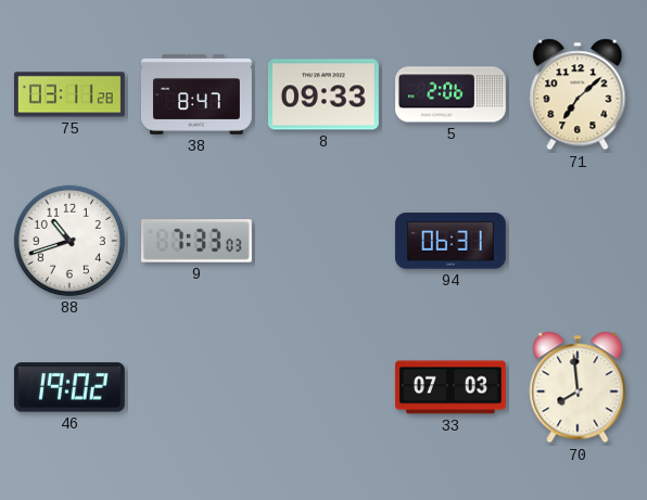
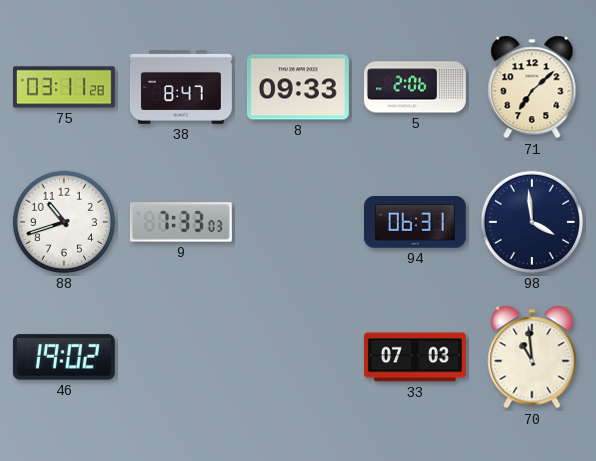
98: none -> 3:59 (532, 222)
70: 7:59 -> 10:59 (532, 357)
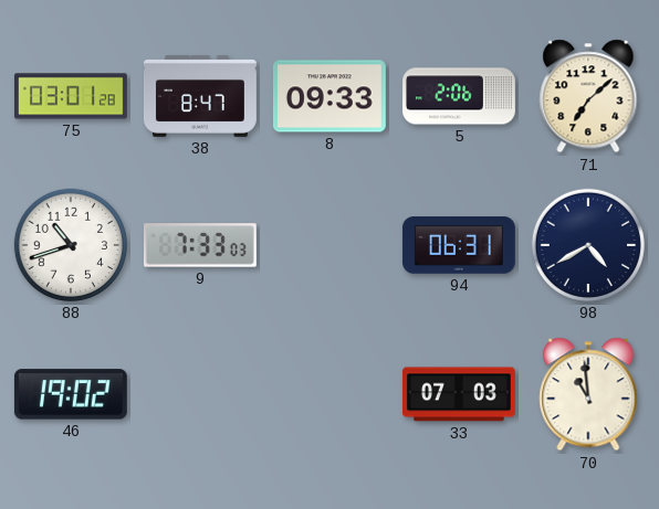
75: 03:11 -> 03:01 (71, 96)
98: 3:59 -> 4:40 (588, 245)
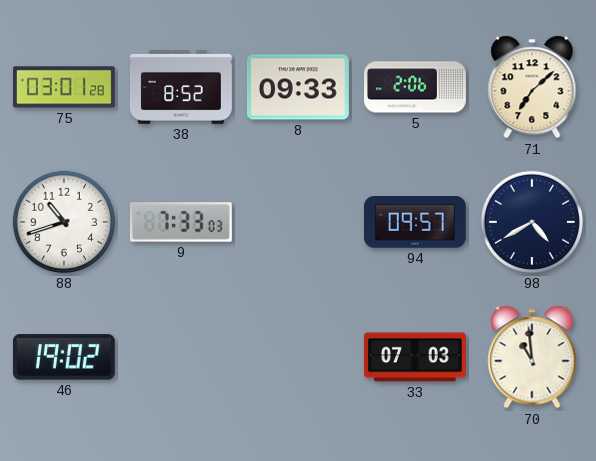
38: 8:47 -> 8:52 (181, 87)
94: 06:31 -> 09:57 (415, 223)
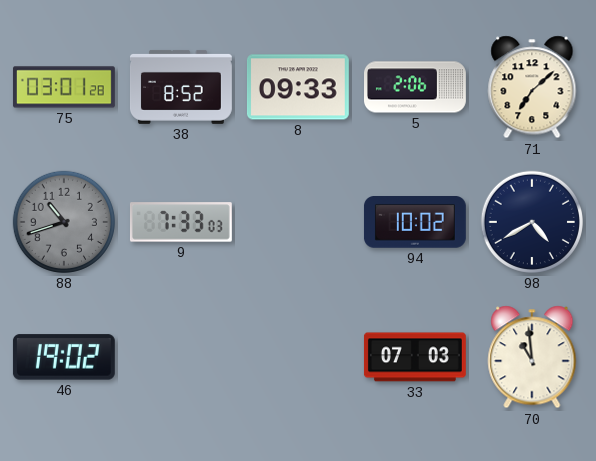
88 dial: white -> grey (64, 222)
94: 09:57 -> 10:02 (415, 223)
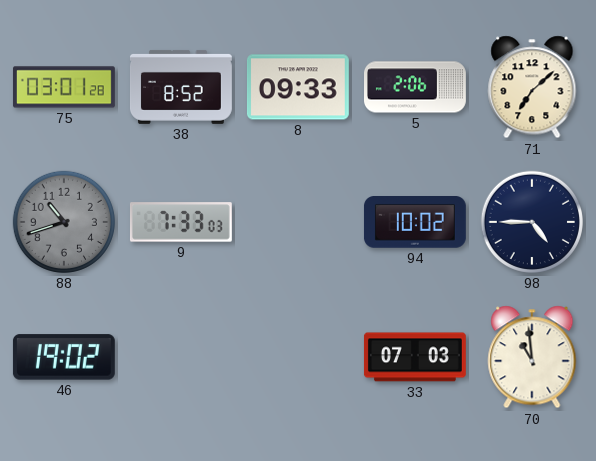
98: 4:40 -> 4:45 (532, 222)
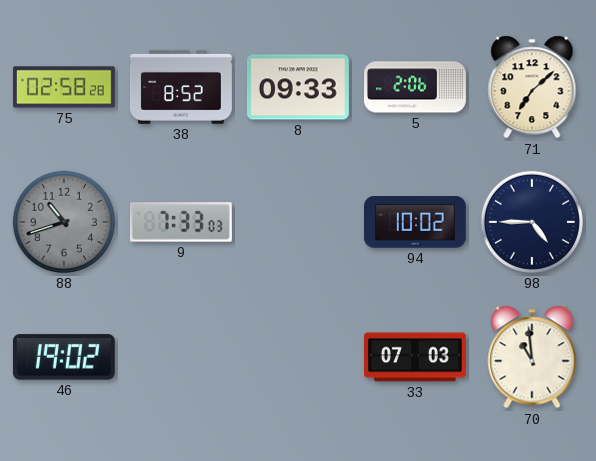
75: 03:01 -> 02:58 (64, 87)
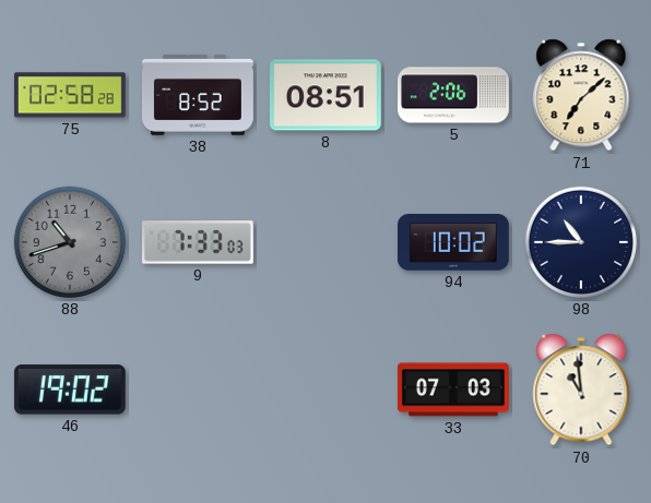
8: 09:33 -> 08:51 (325, 95)
98: 4:45 -> 10:45 (581, 242)
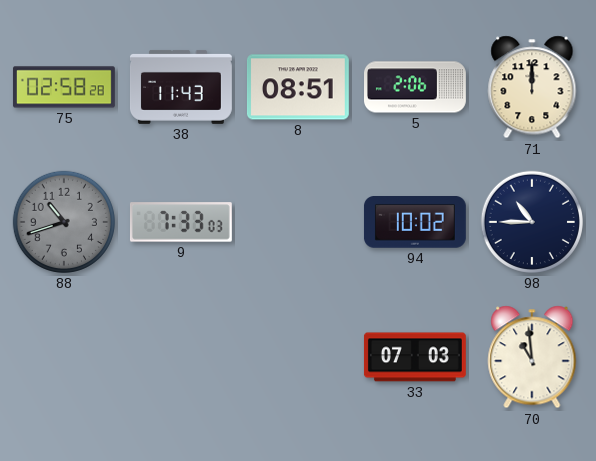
38: 8:52 -> 11:43 (181, 87)
71: 7:08 -> 12:00 (532, 87)
46: 19:02 -> none (70, 390)
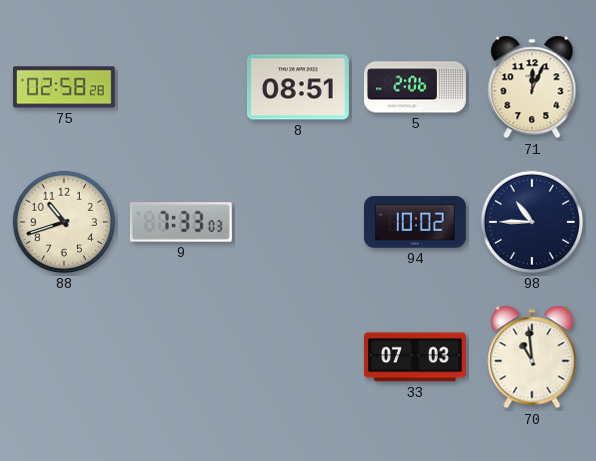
38: 11:43 -> none (181, 87)
71: 12:00 -> 12:04 (532, 87)
88 dial: grey -> cream (64, 222)
